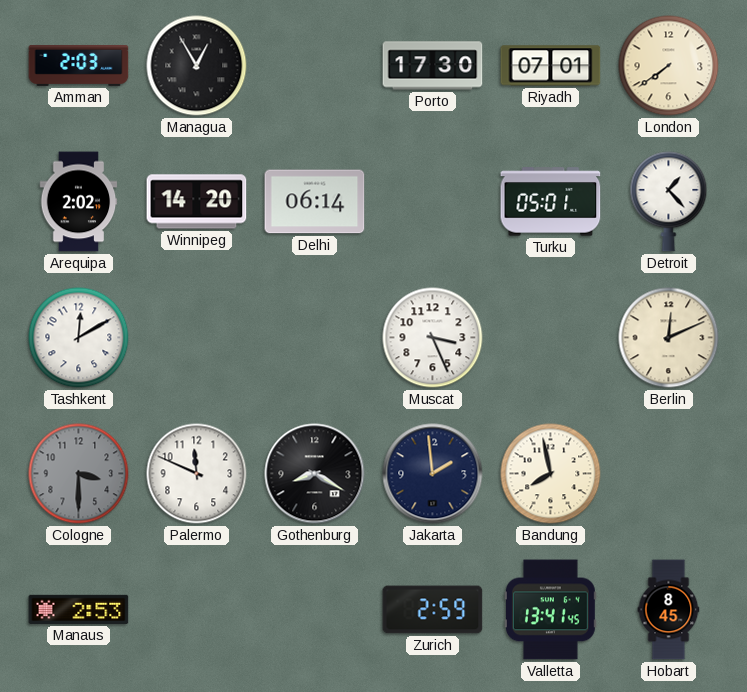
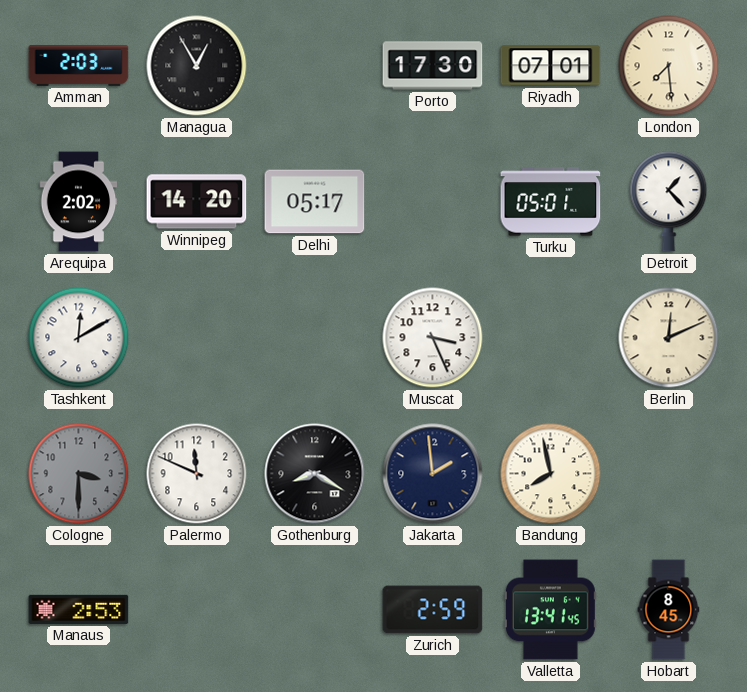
London: 7:39 -> 7:29 (669, 66)
Delhi: 06:14 -> 05:17 (315, 202)
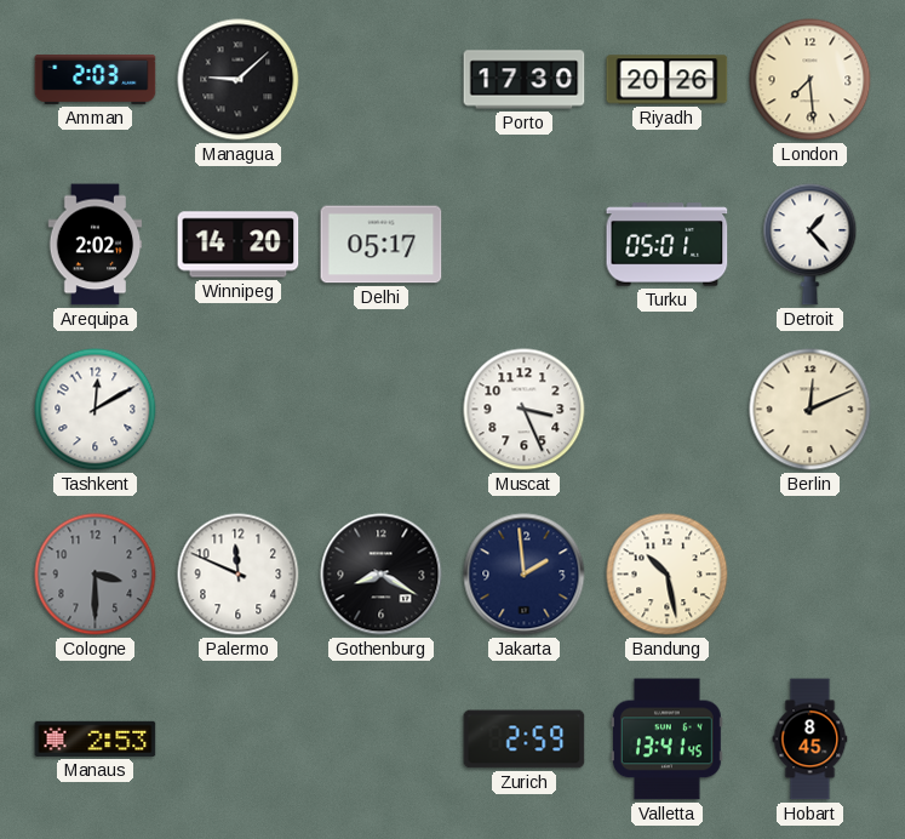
Managua: 12:55 -> 9:08 (239, 80)
Riyadh: 07:01 -> 20:26 (668, 80)
Bandung: 7:58 -> 10:28 (668, 575)
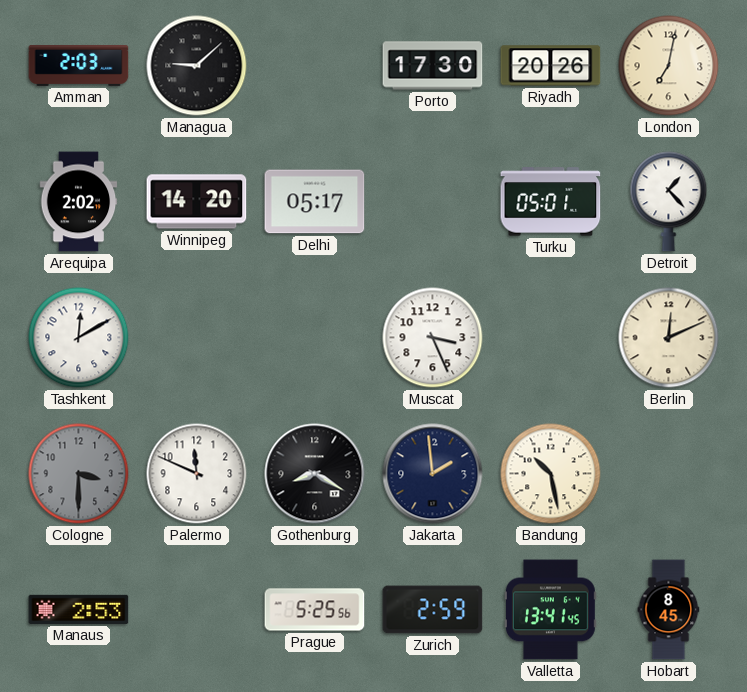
London: 7:29 -> 7:02 (669, 66)
Prague: none -> 5:25 (315, 610)
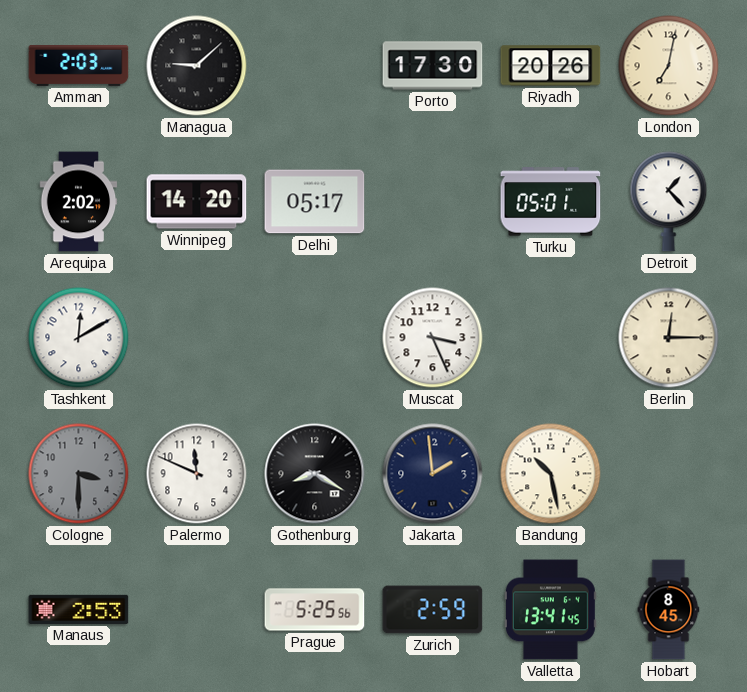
Berlin: 12:11 -> 12:15 (669, 338)
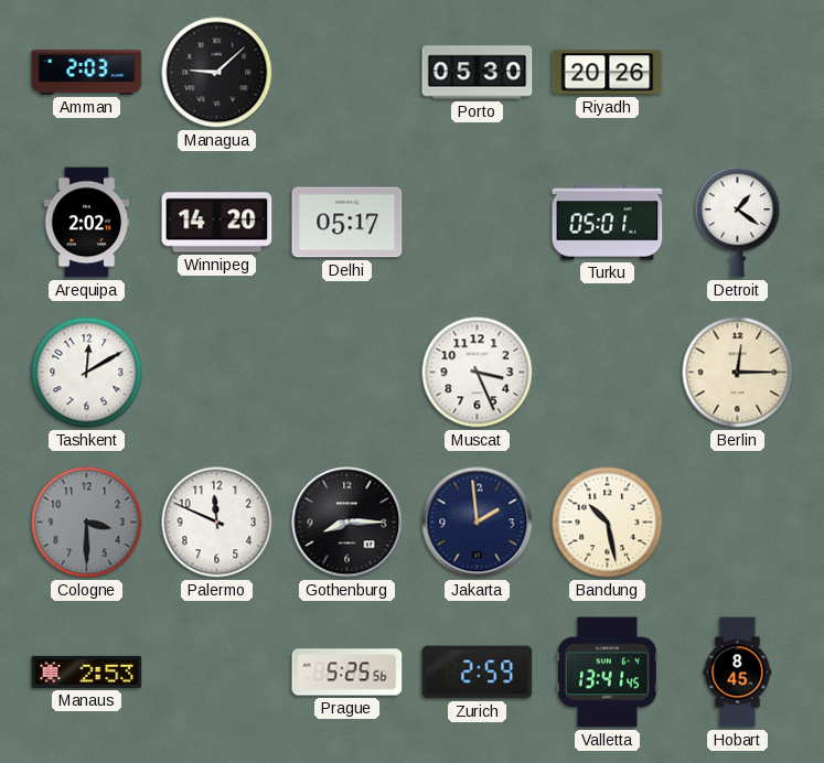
Porto: 17:30 -> 05:30 (478, 73)
London: 7:02 -> none (669, 66)
Detroit: 1:23 -> 1:21 (738, 223)
Gothenburg: 8:20 -> 8:15 (347, 523)
